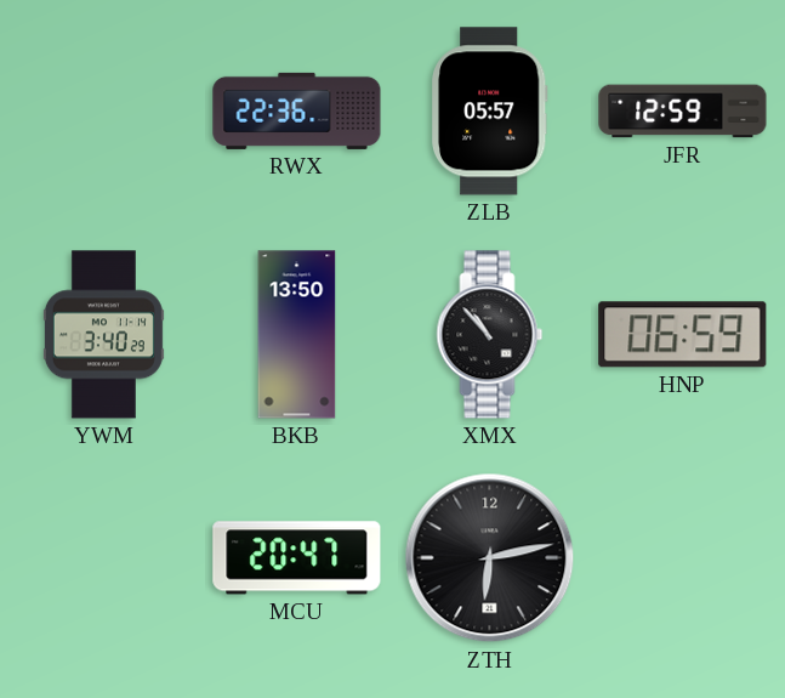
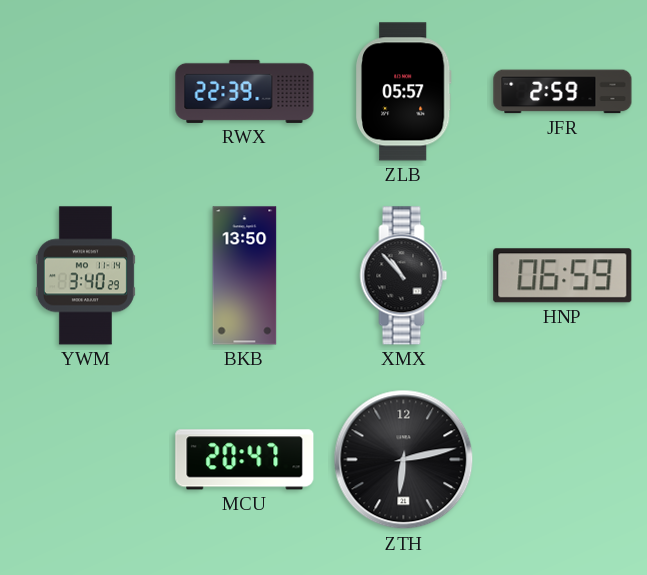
RWX: 22:36 -> 22:39 (245, 91)
JFR: 12:59 -> 2:59 (563, 92)
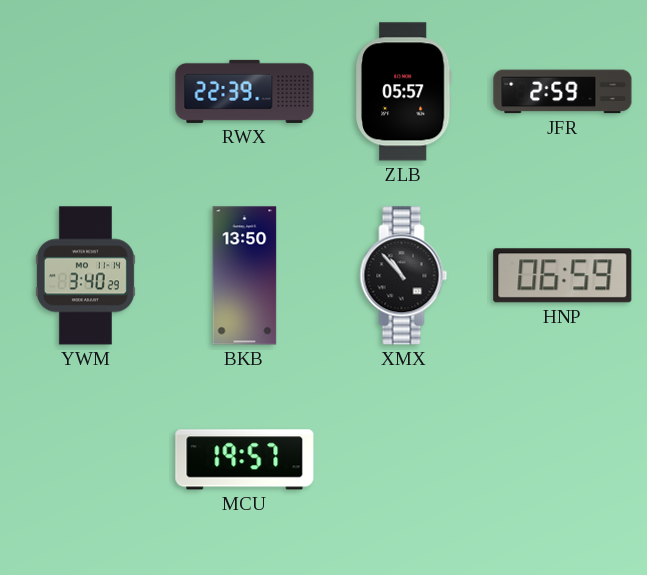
MCU: 20:47 -> 19:57 (245, 460)
ZTH: 6:13 -> none (404, 460)
